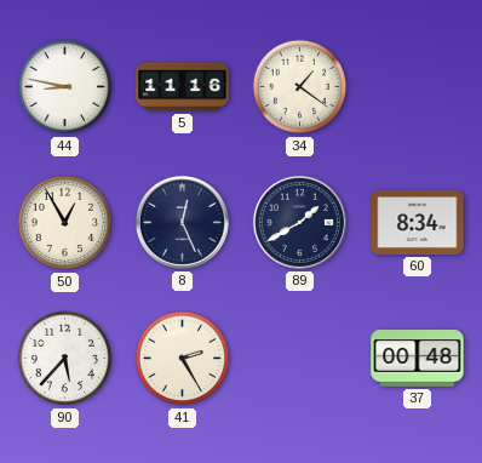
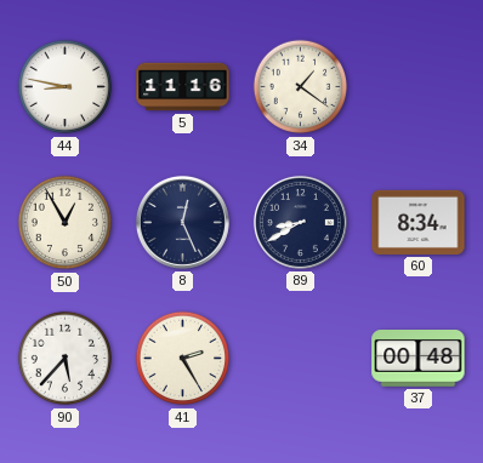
89: 1:40 -> 8:40 (300, 222)
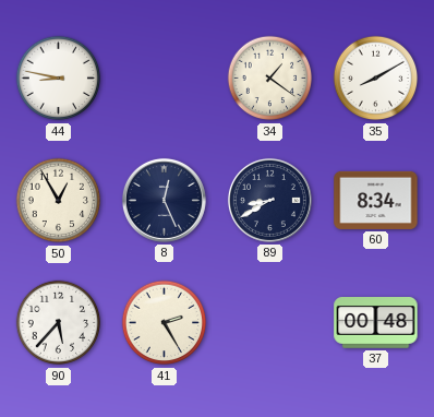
5: 11:16 -> none (183, 87)
35: none -> 8:10 (376, 79)
